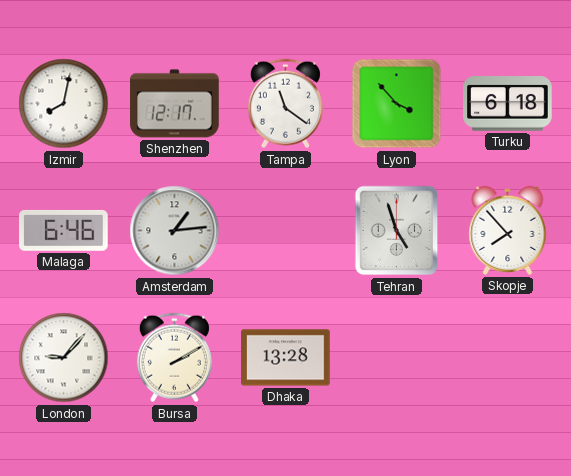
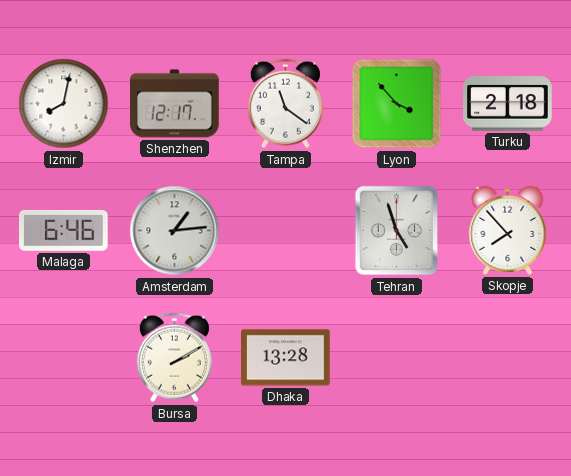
Turku: 6:18 -> 2:18 (508, 104)
London: 9:07 -> none (64, 358)
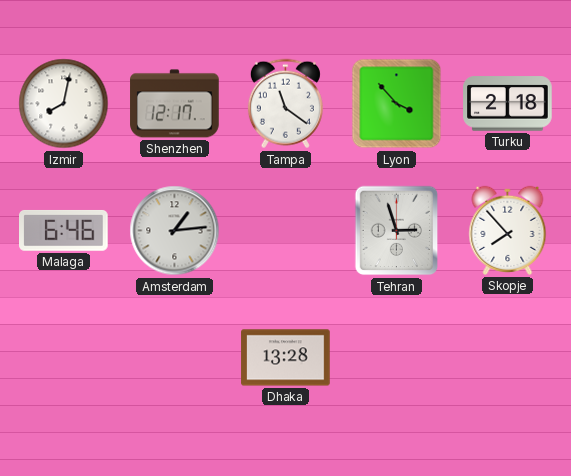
Tehran: 4:57 -> 2:57 (397, 231)
Bursa: 2:10 -> none (174, 358)
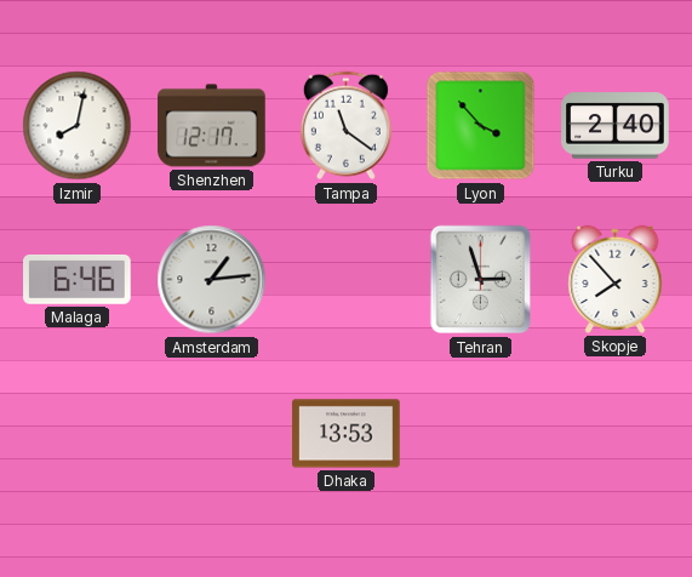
Turku: 2:18 -> 2:40 (616, 126)
Dhaka: 13:28 -> 13:53 (347, 434)
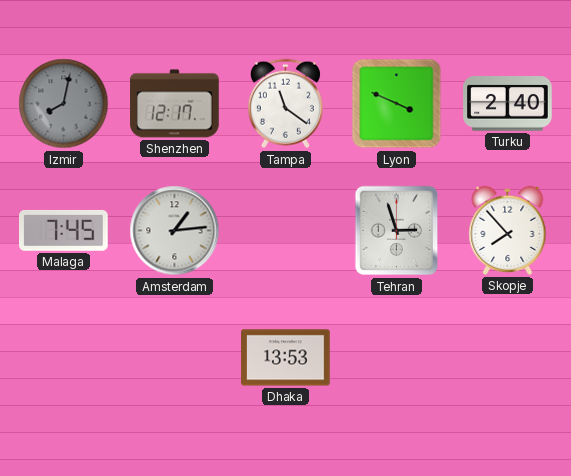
Izmir dial: white -> grey (64, 104)
Lyon: 3:53 -> 3:49 (397, 104)
Malaga: 6:46 -> 7:45 (64, 230)
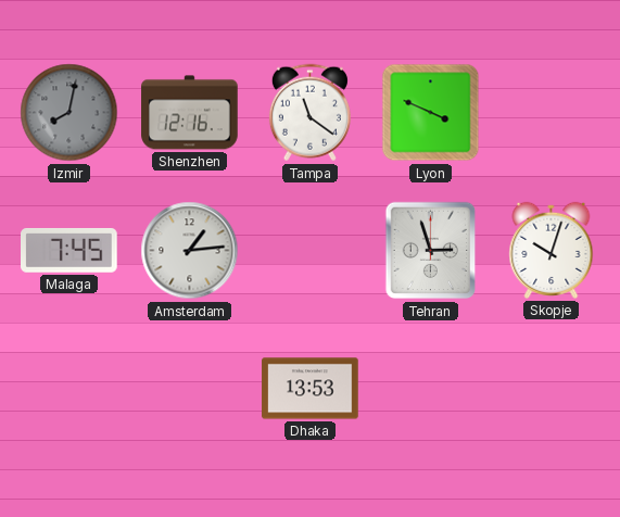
Shenzhen: 12:17 -> 12:16 (190, 113)
Turku: 2:40 -> none (508, 104)
Skopje: 7:53 -> 10:03 (552, 250)
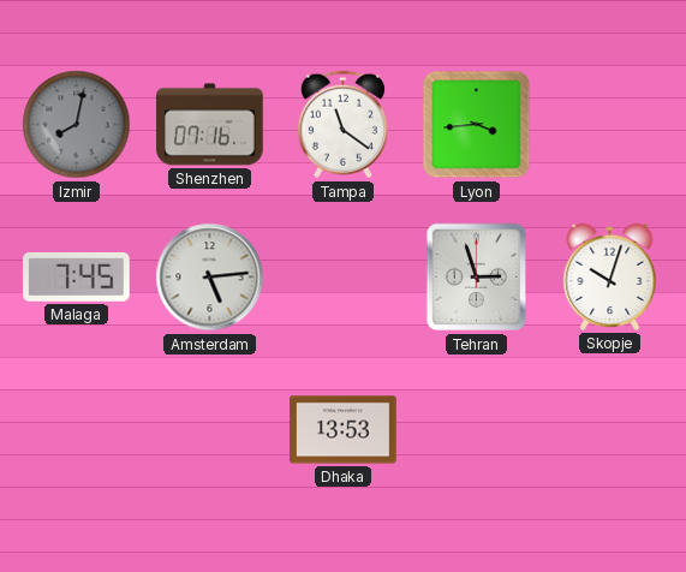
Shenzhen: 12:16 -> 07:16 (210, 125)
Lyon: 3:49 -> 3:44 (477, 125)
Amsterdam: 1:14 -> 5:14 (210, 278)
